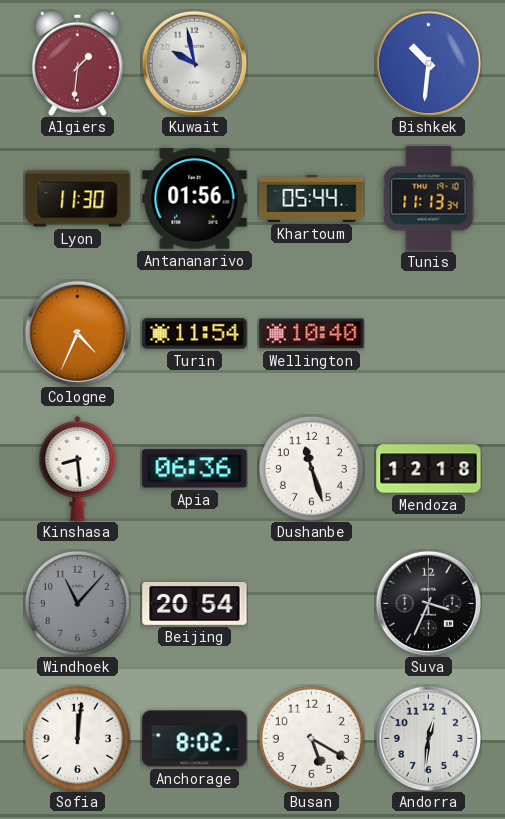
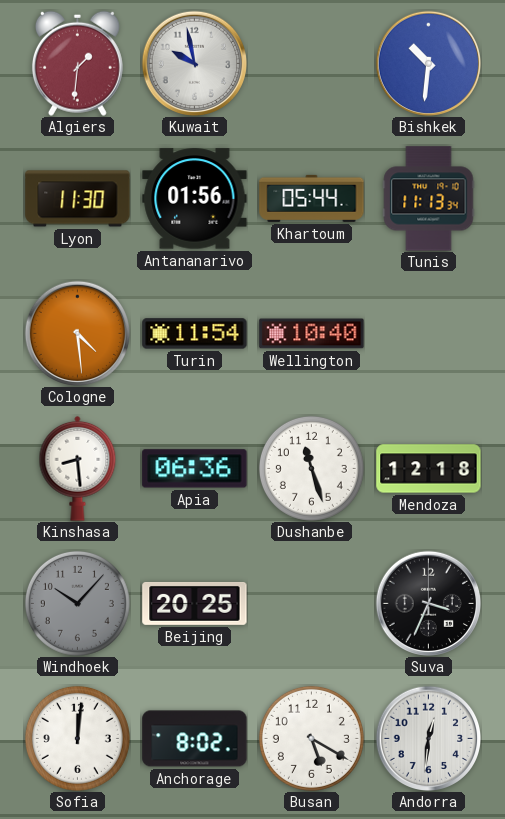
Cologne: 4:34 -> 4:29 (77, 333)
Windhoek: 11:07 -> 10:07 (77, 603)
Beijing: 20:54 -> 20:25 (195, 603)
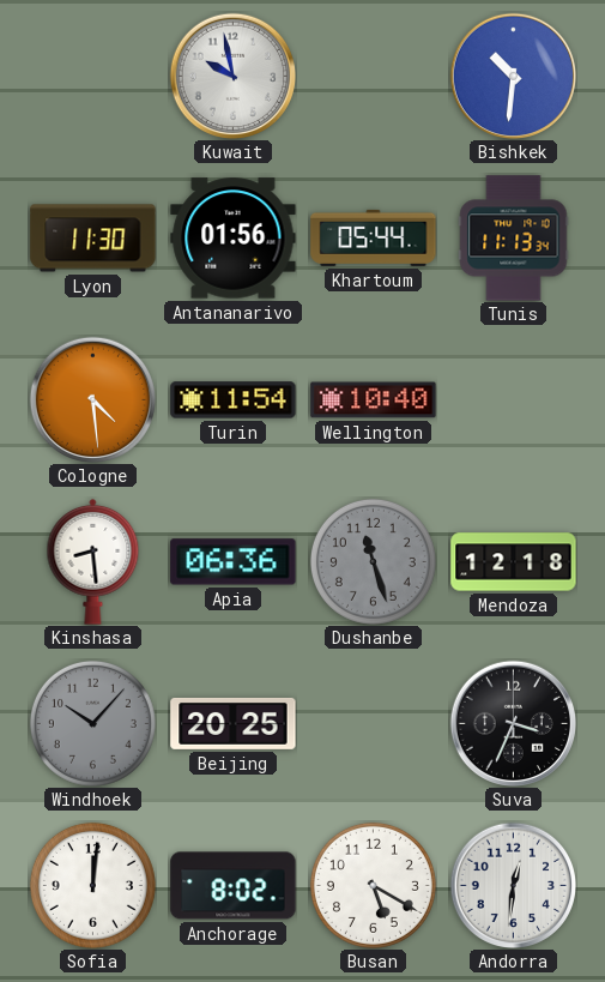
Algiers: 1:31 -> none (77, 63)
Dushanbe dial: white -> grey (373, 561)
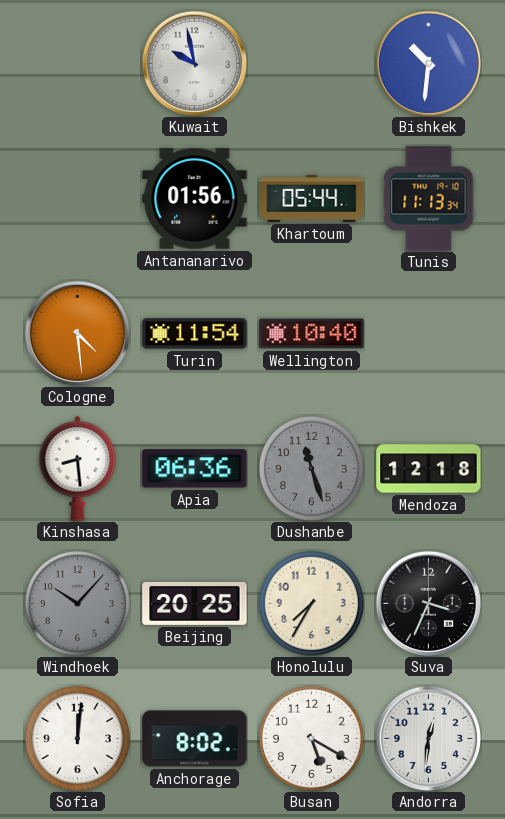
Lyon: 11:30 -> none (93, 239)
Honolulu: none -> 7:35 (311, 603)
